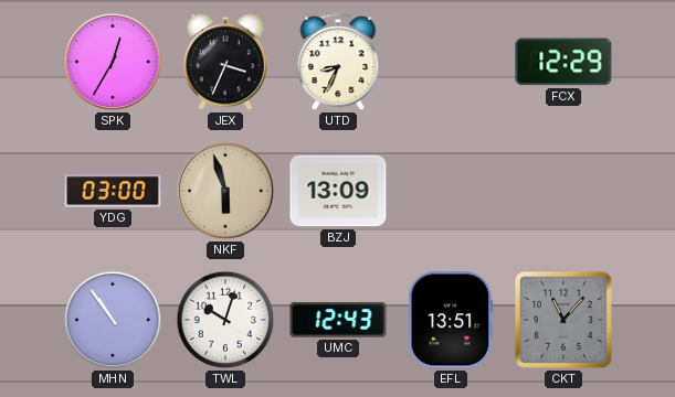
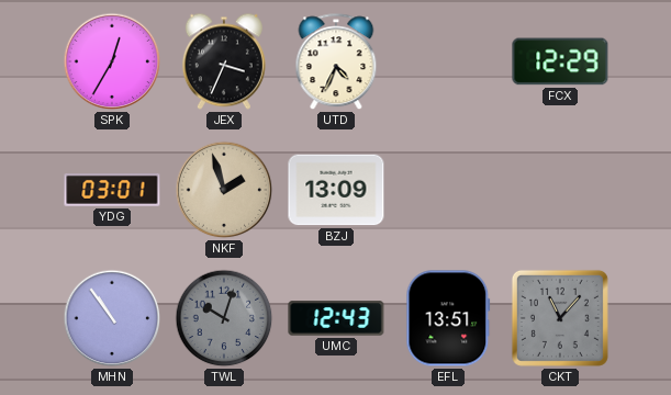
UTD: 8:34 -> 4:34 (336, 63)
YDG: 03:00 -> 03:01 (112, 191)
NKF: 5:57 -> 1:57 (224, 190)
TWL dial: white -> grey (224, 318)
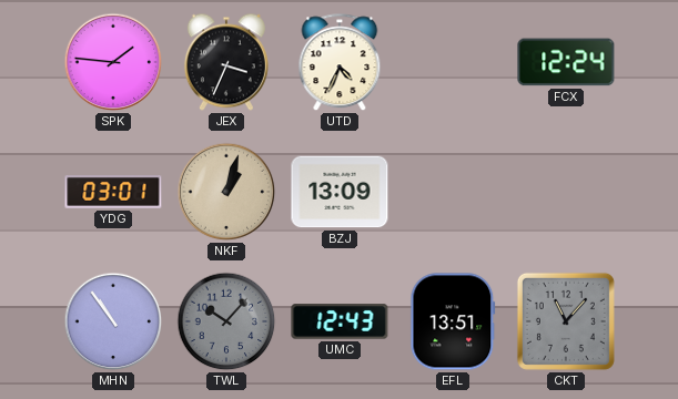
SPK: 12:35 -> 1:46 (113, 62)
FCX: 12:29 -> 12:24 (566, 62)
NKF: 1:57 -> 1:03 (226, 192)
TWL: 10:03 -> 10:07 (226, 321)
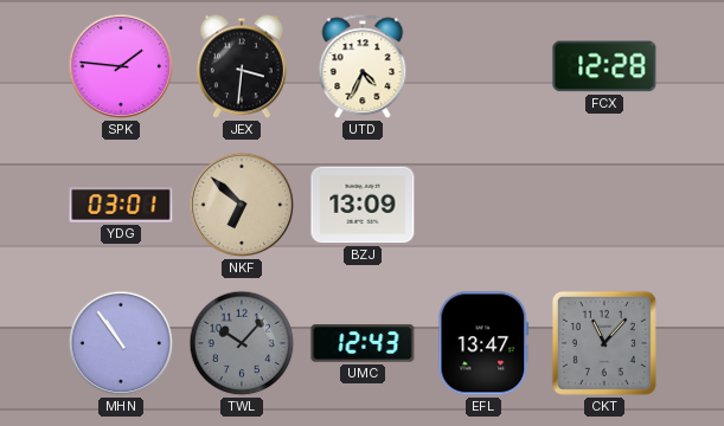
JEX: 3:34 -> 3:31 (242, 66)
FCX: 12:24 -> 12:28 (604, 66)
NKF: 1:03 -> 6:52 (242, 205)
EFL: 13:51 -> 13:47 (483, 343)
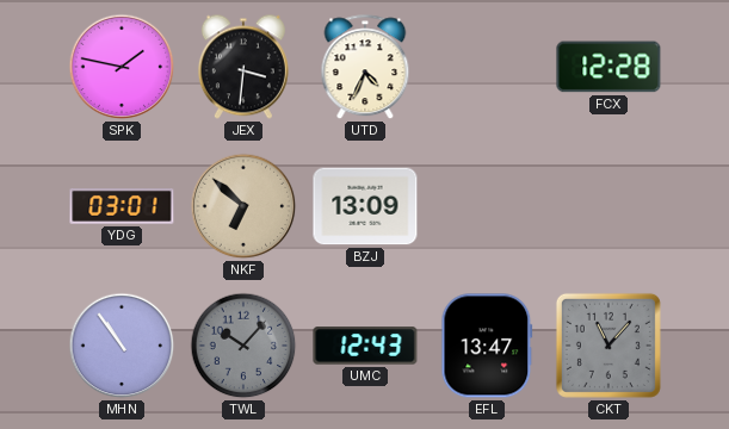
SPK: 1:46 -> 1:47 (122, 67)
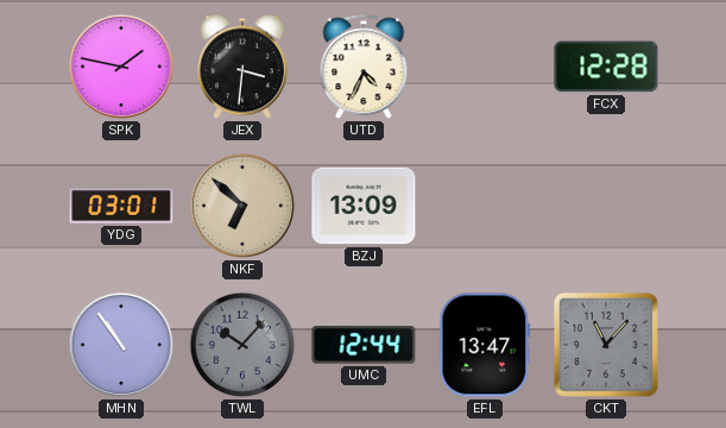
UMC: 12:43 -> 12:44 (364, 345)
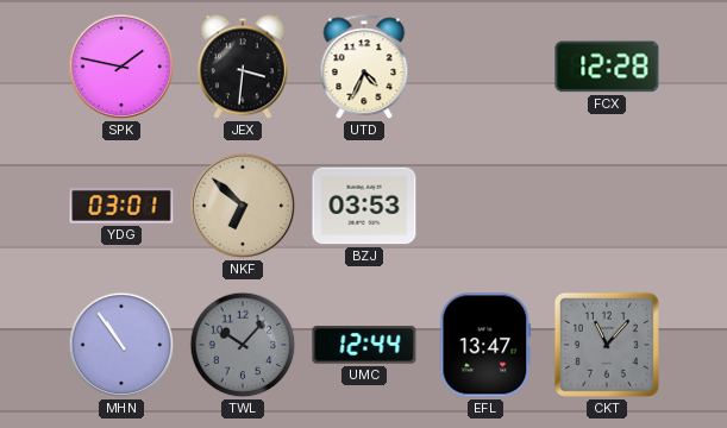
BZJ: 13:09 -> 03:53 (364, 206)
